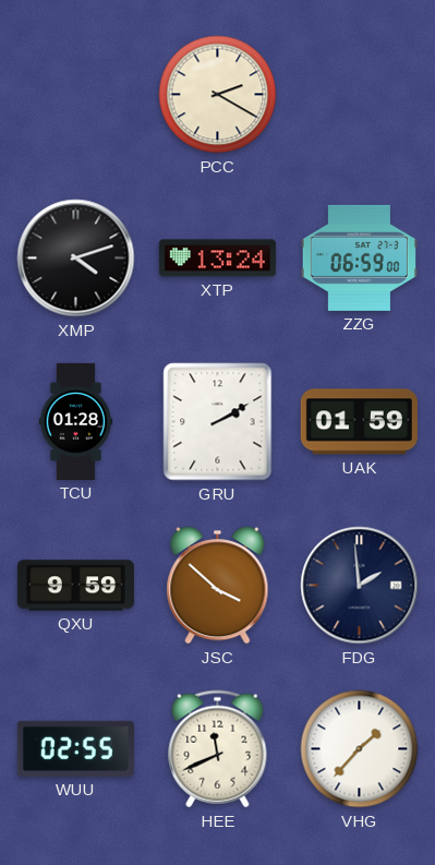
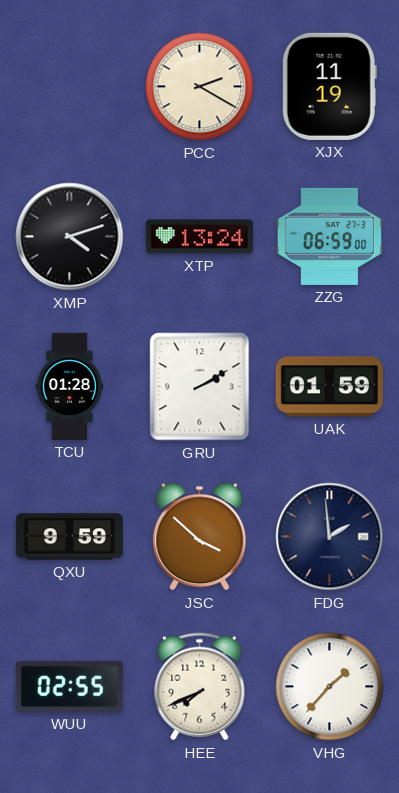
XJX: none -> 11:19 (329, 86)
HEE: 11:41 -> 7:41 (200, 687)
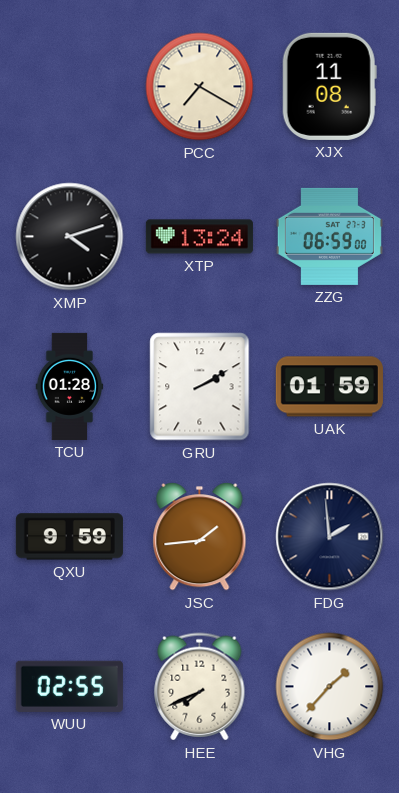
PCC: 2:20 -> 7:20 (200, 87)
XJX: 11:19 -> 11:08 (329, 86)
JSC: 3:52 -> 1:44 (200, 537)
